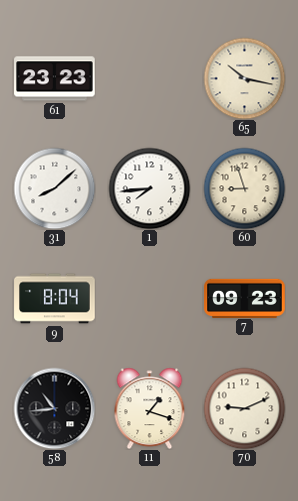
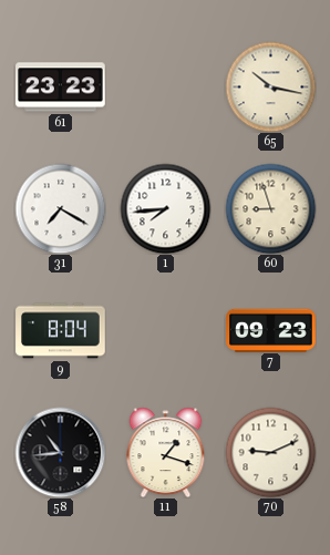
31: 8:08 -> 7:20 (60, 208)
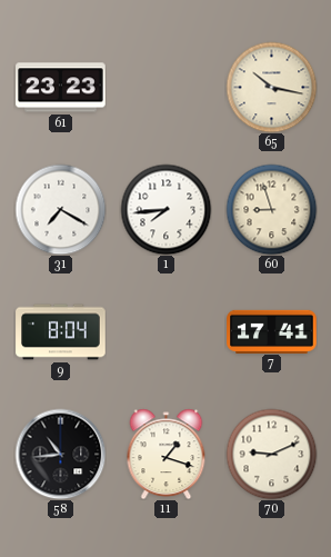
7: 09:23 -> 17:41 (272, 331)
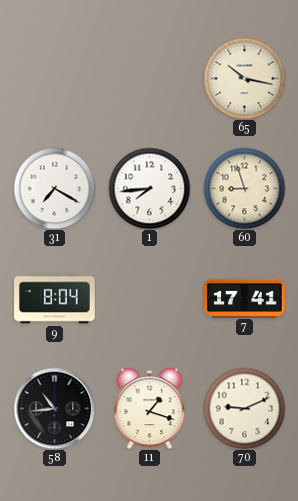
61: 23:23 -> none (61, 88)
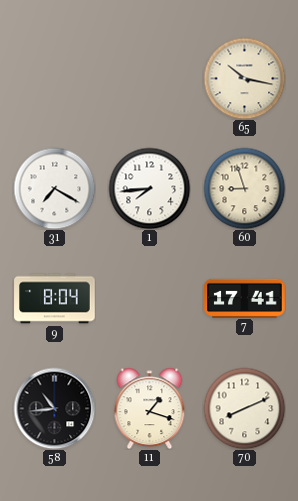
70: 9:11 -> 8:11 (244, 408)
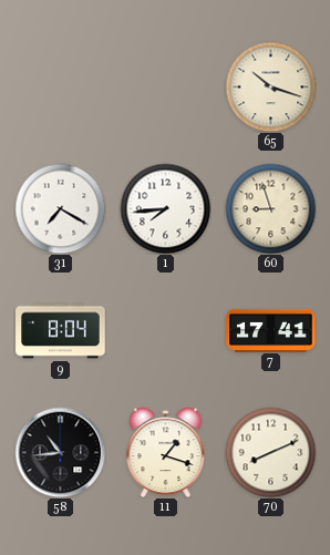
65: 10:17 -> 10:18 (270, 86)
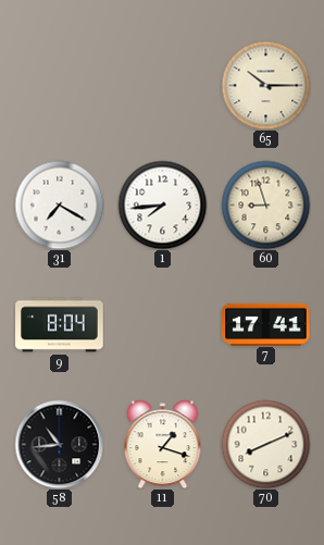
65: 10:18 -> 10:15 (265, 85)
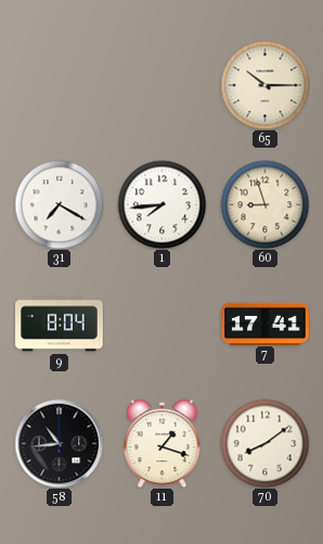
70: 8:11 -> 8:09 (264, 443)
